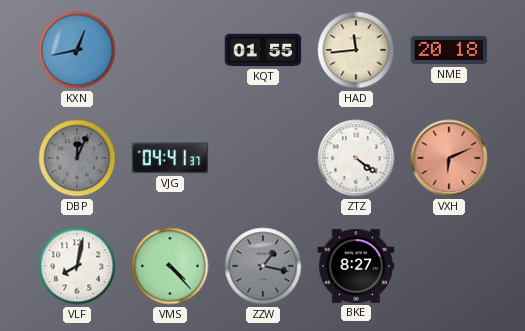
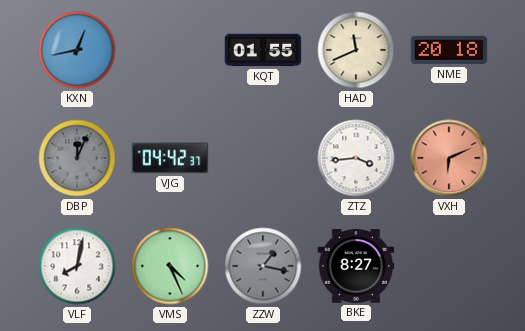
HAD: 11:44 -> 11:41 (356, 50)
VJG: 04:41 -> 04:42 (170, 158)
ZTZ: 4:21 -> 3:44 (356, 158)
VMS: 4:23 -> 4:26 (170, 266)
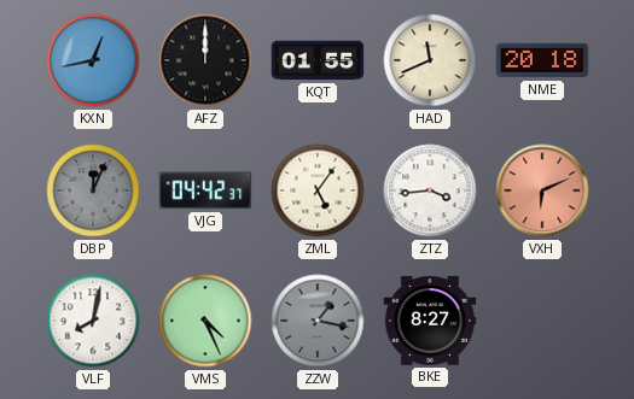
AFZ: none -> 12:00 (205, 60)
ZML: none -> 5:06 (318, 190)
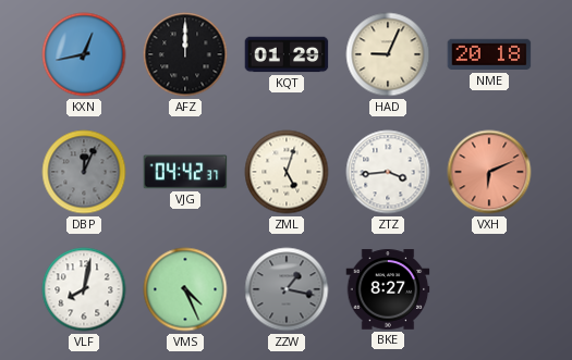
KQT: 01:55 -> 01:29 (287, 54)
HAD: 11:41 -> 9:04 (388, 54)
ZML: 5:06 -> 5:03 (287, 172)
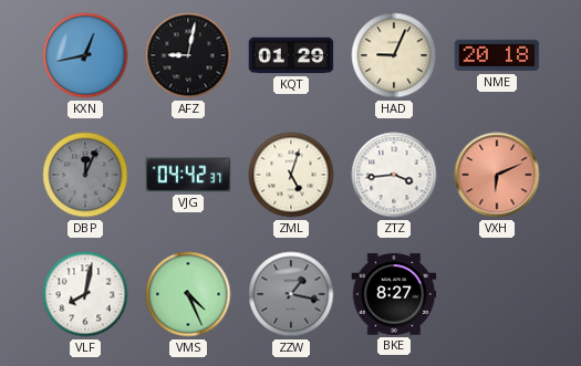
AFZ: 12:00 -> 9:02 (188, 55)
